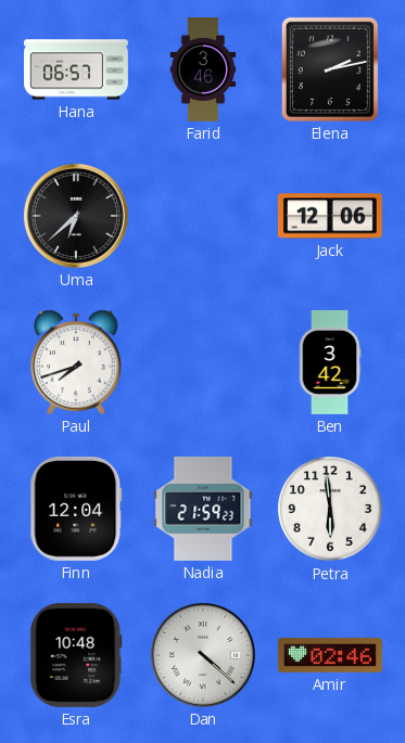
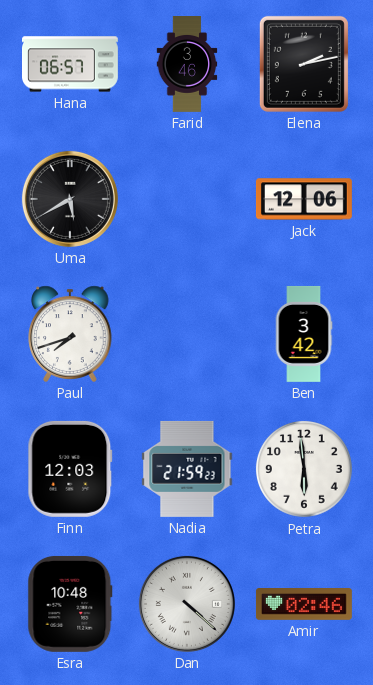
Uma: 6:38 -> 5:40 (70, 199)
Finn: 12:04 -> 12:03 (70, 469)
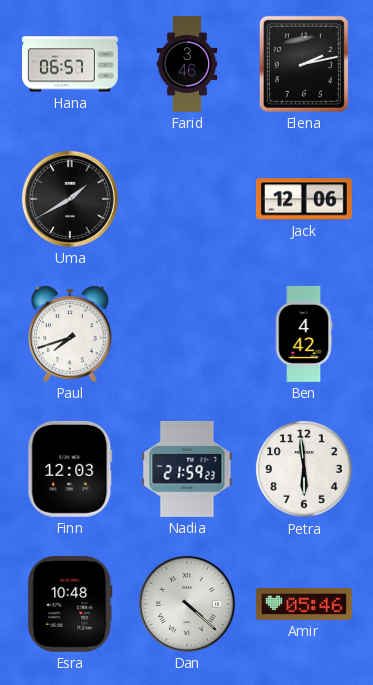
Uma: 5:40 -> 1:40 (70, 199)
Ben: 3:42 -> 4:42 (304, 334)
Amir: 02:46 -> 05:46 (304, 605)
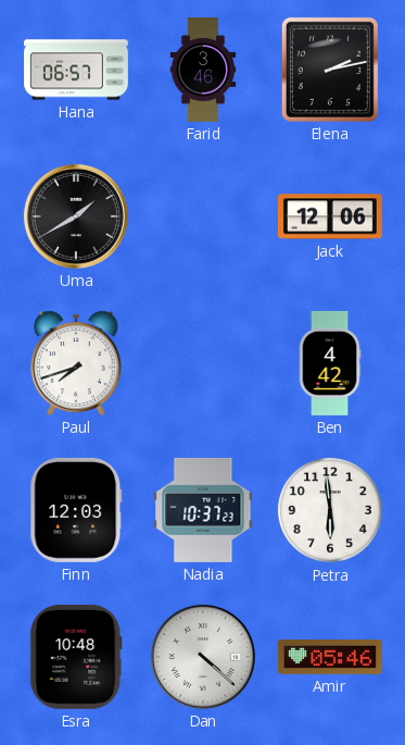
Nadia: 21:59 -> 10:37 (203, 510)
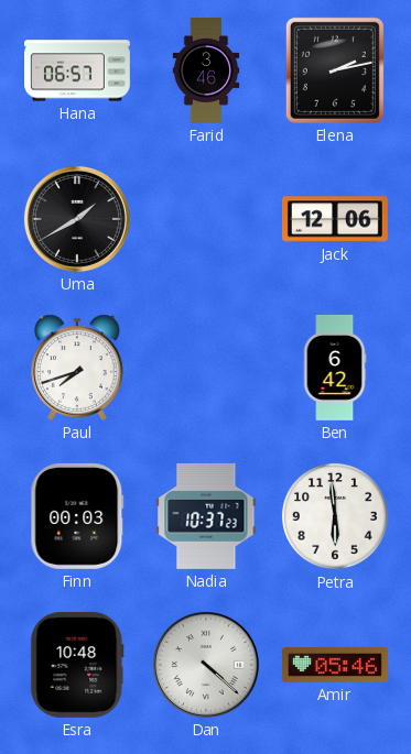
Ben: 4:42 -> 6:42 (335, 368)
Finn: 12:03 -> 00:03 (77, 516)
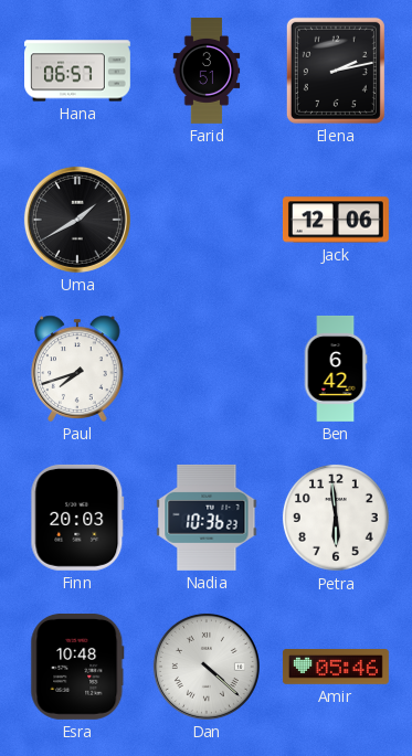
Farid: 3:46 -> 3:51 (207, 72)
Finn: 00:03 -> 20:03 (77, 518)
Nadia: 10:37 -> 10:36 (207, 518)
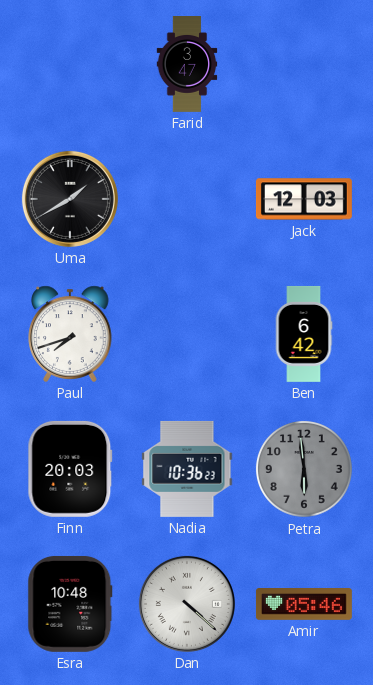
Hana: 06:57 -> none (78, 71)
Farid: 3:51 -> 3:47 (187, 65)
Elena: 2:13 -> none (336, 71)
Jack: 12:06 -> 12:03 (304, 199)
Petra dial: white -> grey (304, 469)
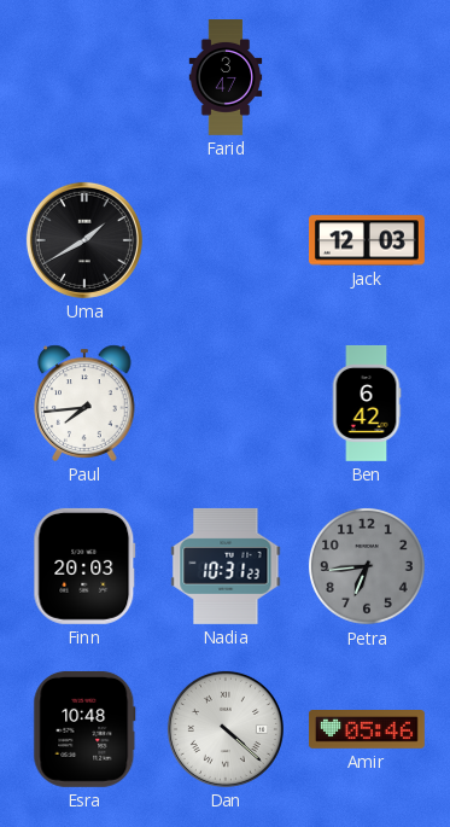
Paul: 7:42 -> 7:44 (84, 403)
Nadia: 10:36 -> 10:31 (226, 566)
Petra: 5:59 -> 6:44 (367, 566)
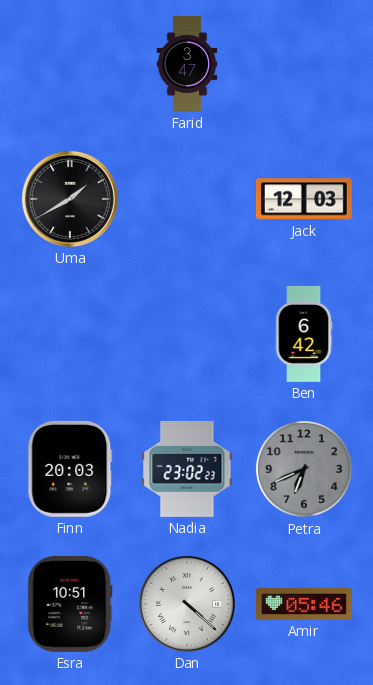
Paul: 7:44 -> none (84, 403)
Nadia: 10:31 -> 23:02 (187, 469)
Petra: 6:44 -> 6:41 (304, 469)
Esra: 10:48 -> 10:51 (70, 604)
